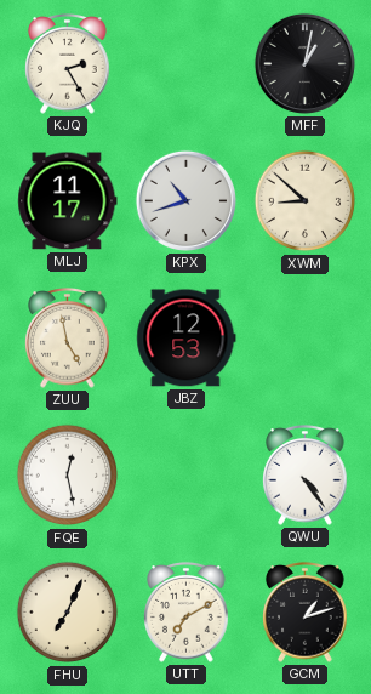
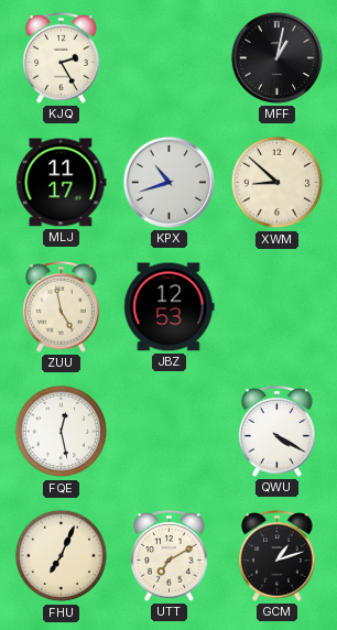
QWU: 4:24 -> 4:20 (278, 432)
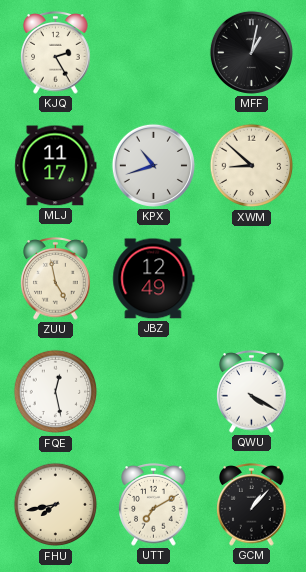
JBZ: 12:53 -> 12:49 (154, 279)
FHU: 7:04 -> 7:43 (56, 505)
GCM: 1:12 -> 1:07 (252, 505)
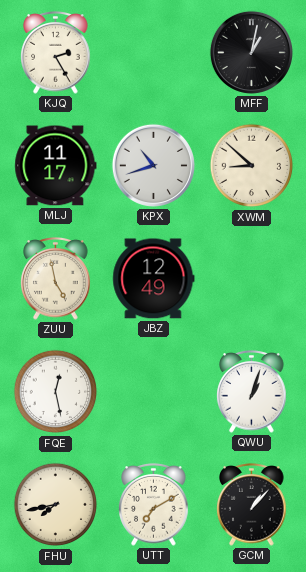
QWU: 4:20 -> 1:03 (252, 392)
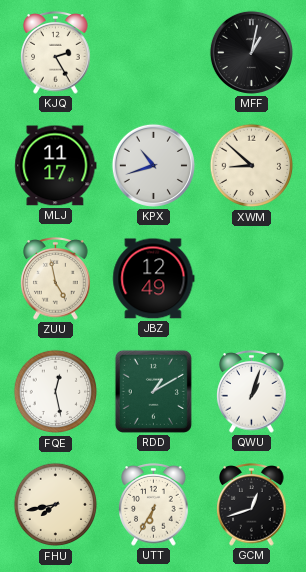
RDD: none -> 1:10 (153, 391)
UTT: 7:10 -> 6:35 (154, 505)
GCM: 1:07 -> 12:42 (252, 505)
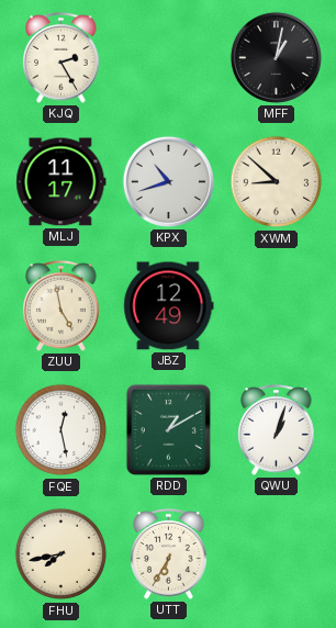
GCM: 12:42 -> none (252, 505)
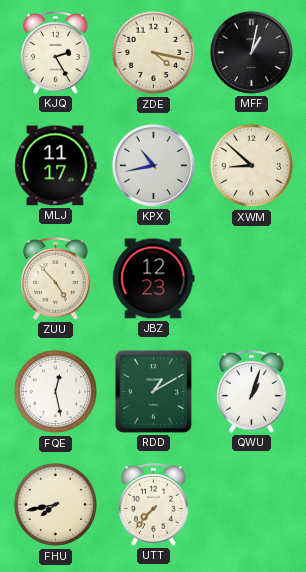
ZDE: none -> 4:17 (154, 53)
KPX: 10:42 -> 10:43 (153, 165)
ZUU: 4:58 -> 4:53 (56, 279)
JBZ: 12:49 -> 12:23 (154, 279)
UTT: 6:35 -> 7:37 (154, 505)
